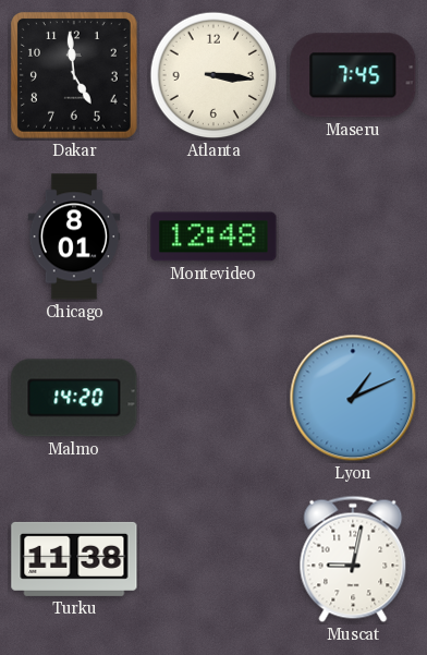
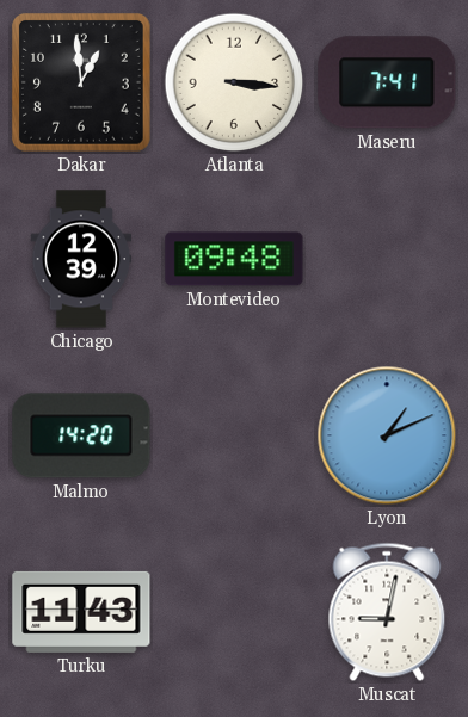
Dakar: 4:59 -> 12:59 (81, 82)
Maseru: 7:45 -> 7:41 (387, 82)
Chicago: 8:01 -> 12:39 (81, 259)
Montevideo: 12:48 -> 09:48 (234, 259)
Turku: 11:38 -> 11:43 (81, 612)
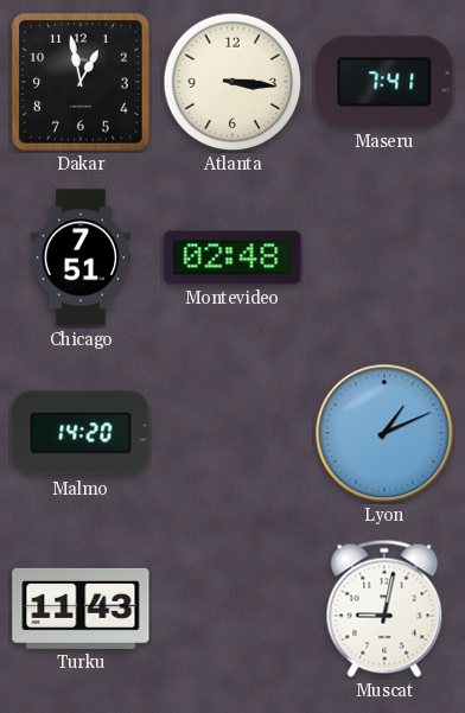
Dakar: 12:59 -> 12:58 (81, 82)
Chicago: 12:39 -> 7:51 (81, 257)
Montevideo: 09:48 -> 02:48 (232, 257)
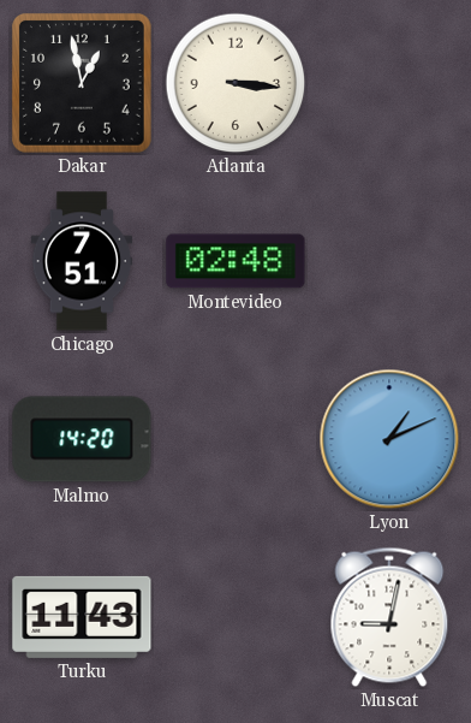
Maseru: 7:41 -> none (384, 82)
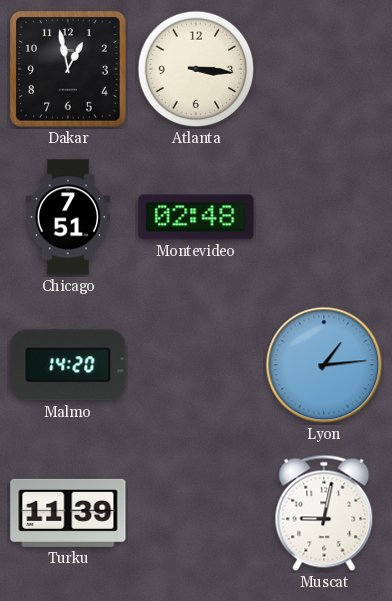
Lyon: 1:11 -> 1:14 (324, 365)
Turku: 11:43 -> 11:39 (68, 513)
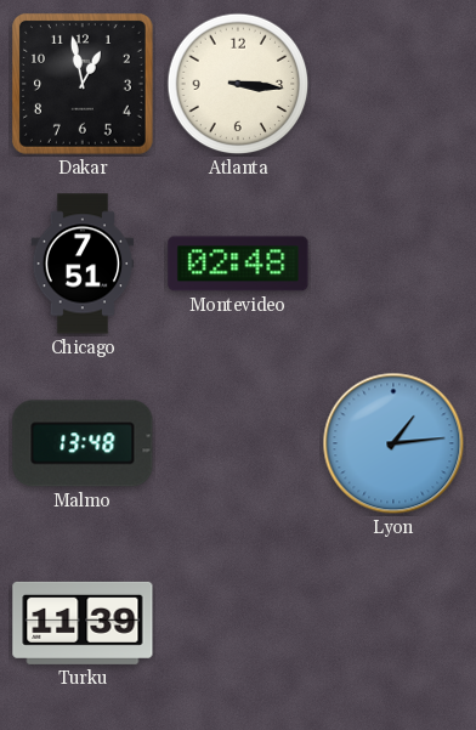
Malmo: 14:20 -> 13:48 (83, 443)
Muscat: 9:02 -> none (324, 513)
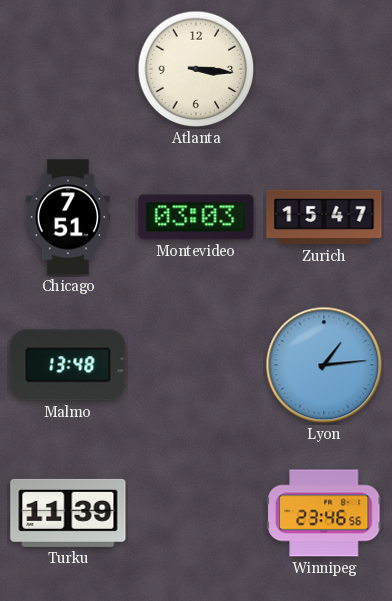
Dakar: 12:58 -> none (83, 84)
Montevideo: 02:48 -> 03:03 (196, 217)
Zurich: none -> 15:47 (324, 217)
Winnipeg: none -> 23:46 (325, 513)
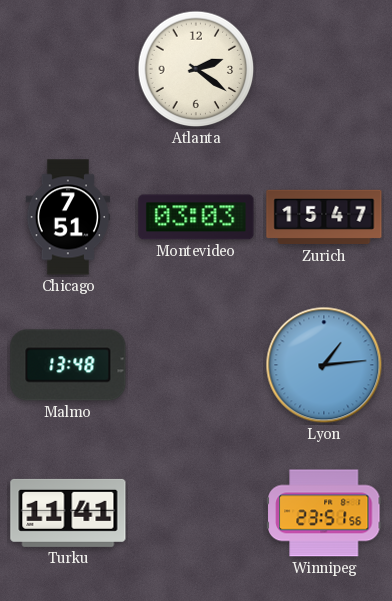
Atlanta: 3:16 -> 2:21 (196, 69)
Turku: 11:39 -> 11:41 (68, 513)
Winnipeg: 23:46 -> 23:51 (325, 513)
